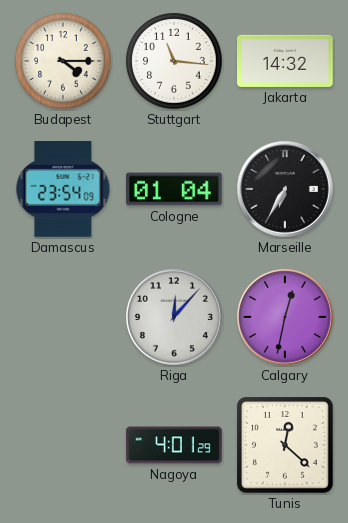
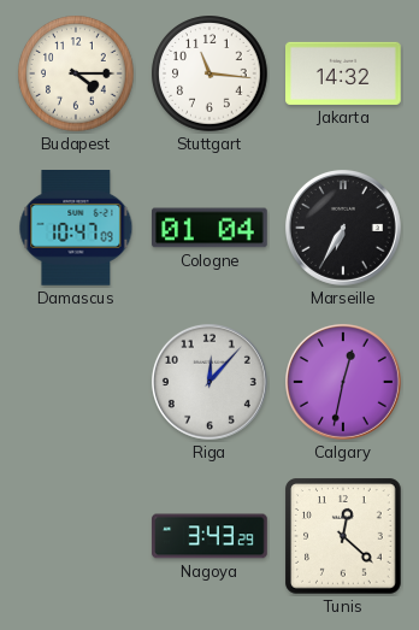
Damascus: 23:54 -> 10:47 (76, 229)
Nagoya: 4:01 -> 3:43 (209, 536)
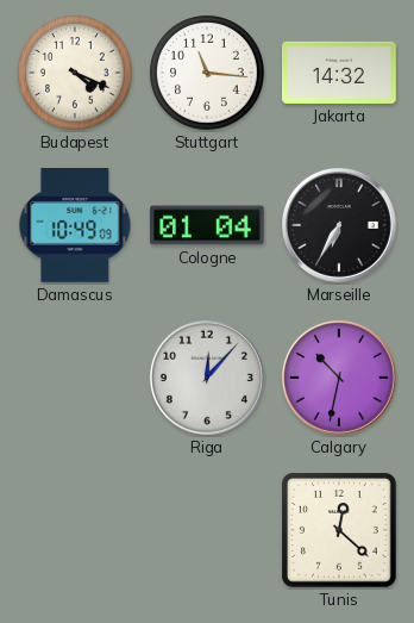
Budapest: 4:15 -> 4:19 (75, 73)
Damascus: 10:47 -> 10:49 (75, 226)
Calgary: 12:32 -> 10:32 (339, 378)
Nagoya: 3:43 -> none (209, 536)
